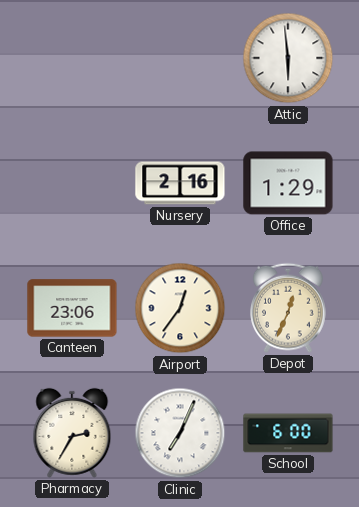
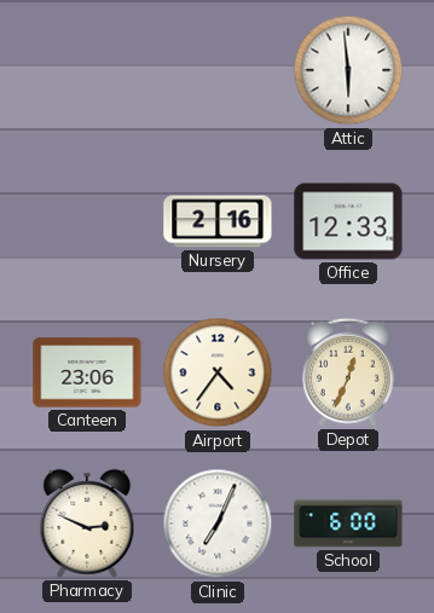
Office: 1:29 -> 12:33 (348, 221)
Airport: 12:36 -> 4:36 (218, 372)
Pharmacy: 2:35 -> 2:49 (87, 524)
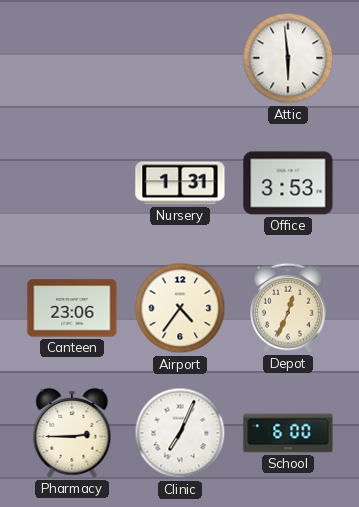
Nursery: 2:16 -> 1:31 (180, 183)
Office: 12:33 -> 3:53 (288, 183)
Pharmacy: 2:49 -> 2:45 (72, 433)
